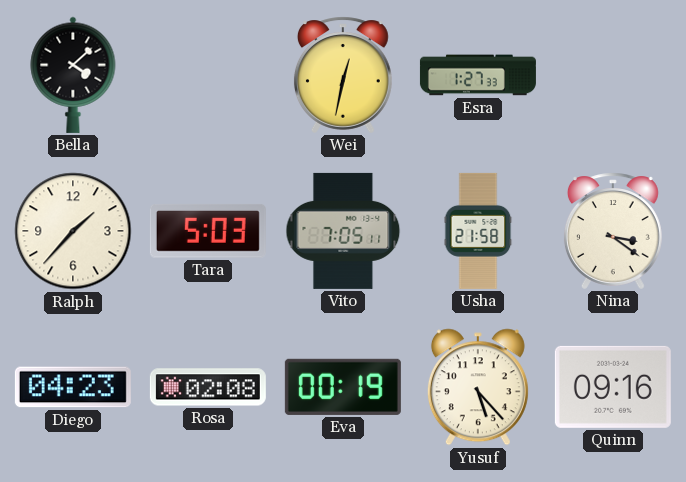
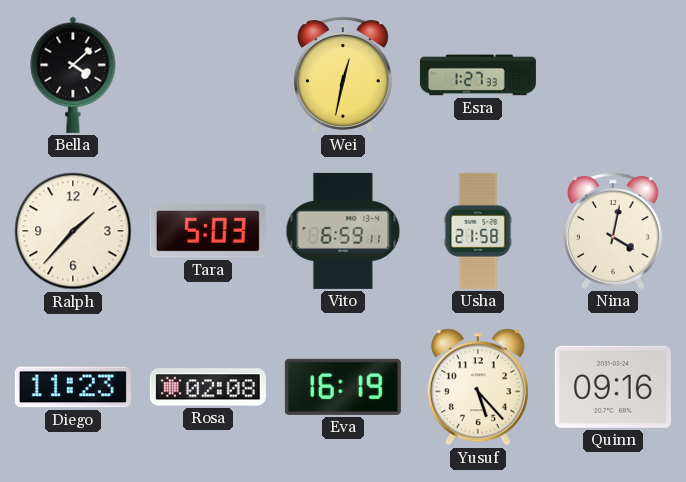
Vito: 7:05 -> 6:59 (343, 231)
Nina: 3:21 -> 4:02 (613, 231)
Diego: 04:23 -> 11:23 (73, 387)
Eva: 00:19 -> 16:19 (343, 387)
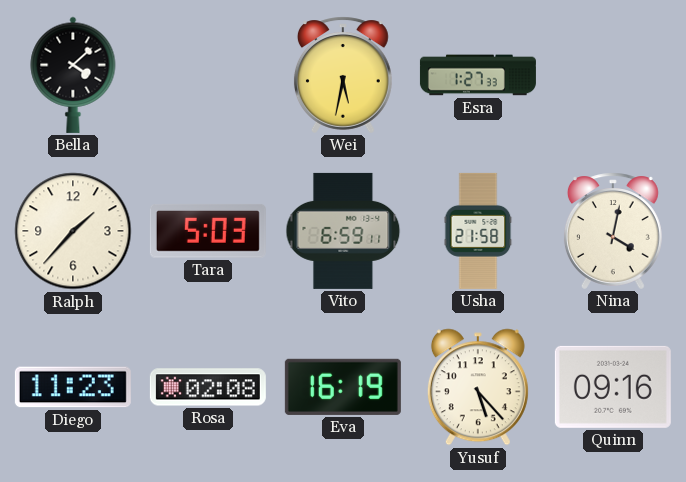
Wei: 12:32 -> 5:32 (343, 75)
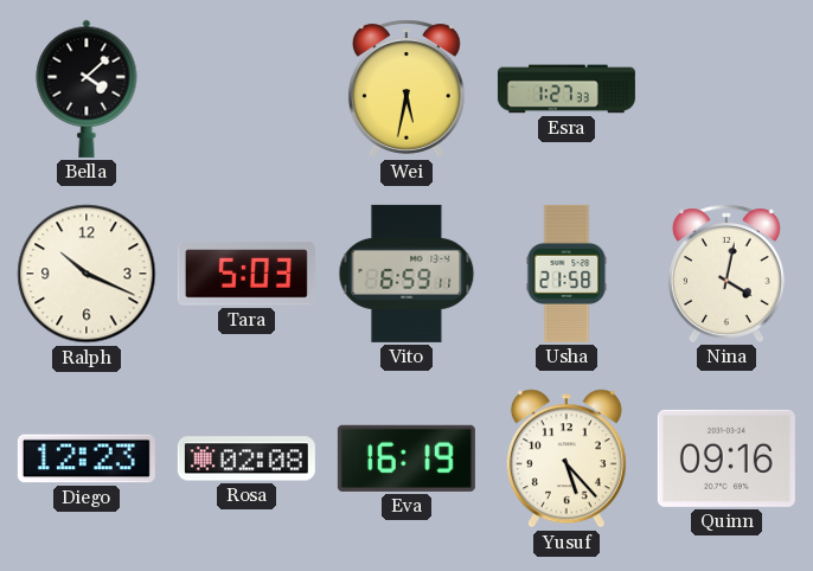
Ralph: 1:37 -> 10:19 (87, 274)
Diego: 11:23 -> 12:23 (87, 458)
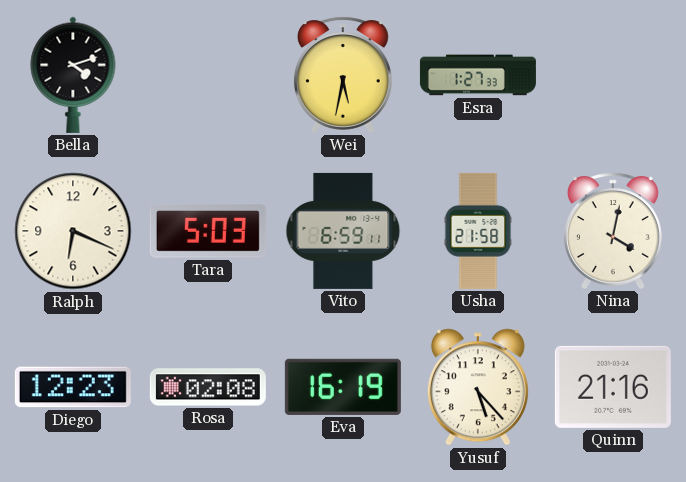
Bella: 4:08 -> 4:12 (73, 75)
Ralph: 10:19 -> 6:19 (73, 231)
Quinn: 09:16 -> 21:16 (613, 387)
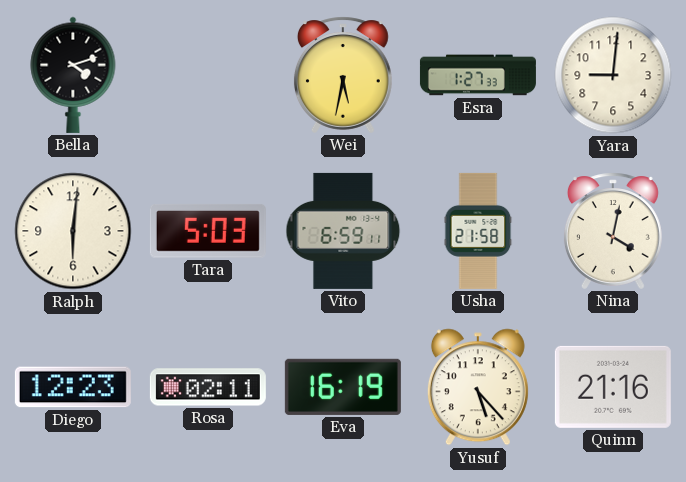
Yara: none -> 9:01 (613, 75)
Ralph: 6:19 -> 6:01 (73, 231)
Rosa: 02:08 -> 02:11 (208, 387)
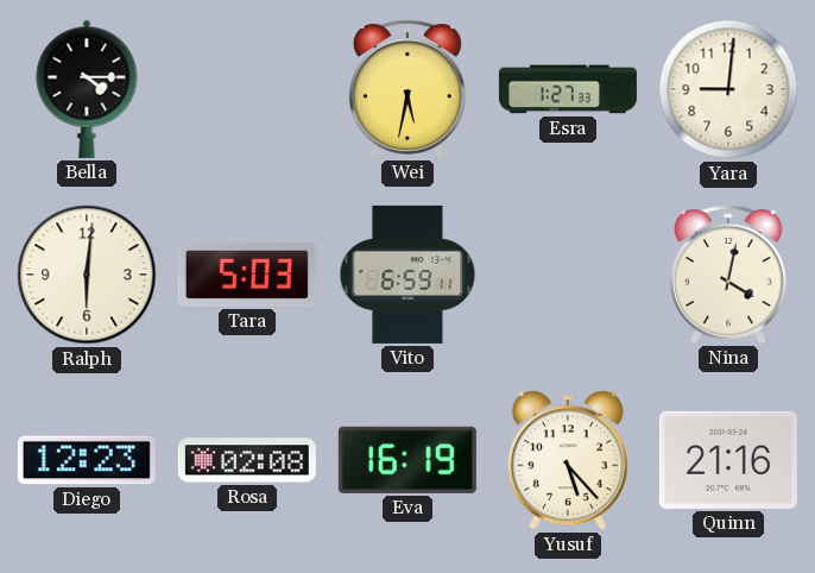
Bella: 4:12 -> 4:15 (87, 89)
Usha: 21:58 -> none (478, 231)
Rosa: 02:11 -> 02:08 (247, 460)
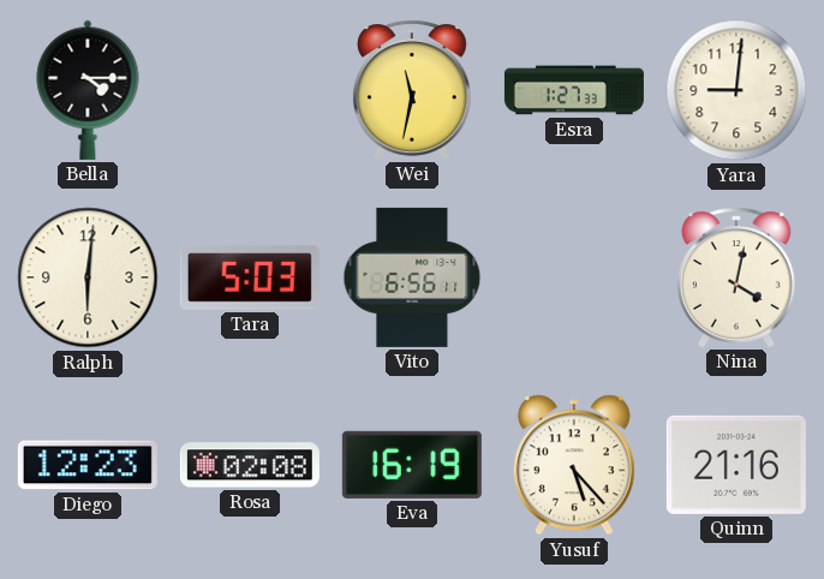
Wei: 5:32 -> 11:32 (412, 90)
Vito: 6:59 -> 6:56 (412, 277)
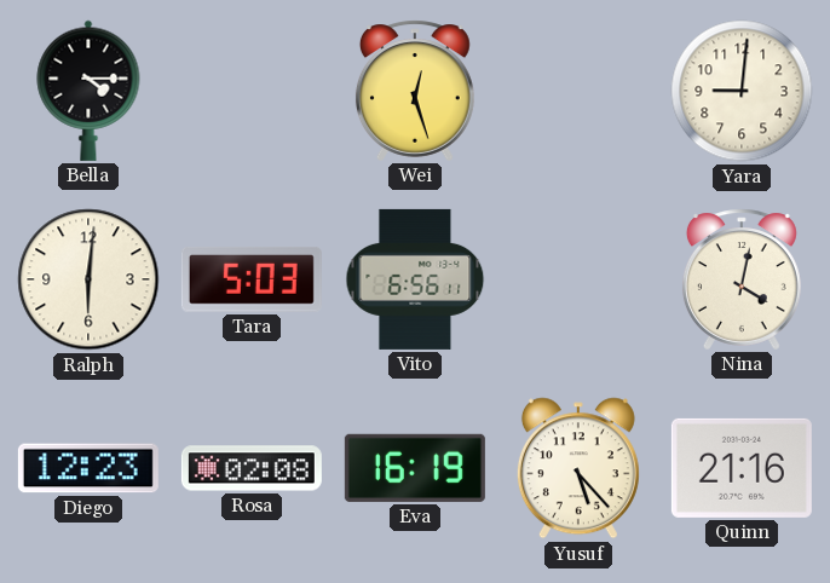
Wei: 11:32 -> 12:27 (415, 91)
Esra: 1:27 -> none (574, 90)
